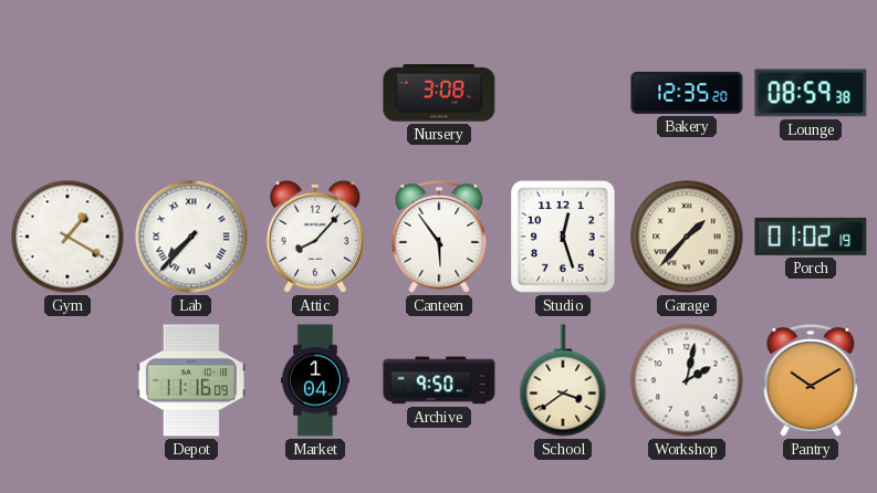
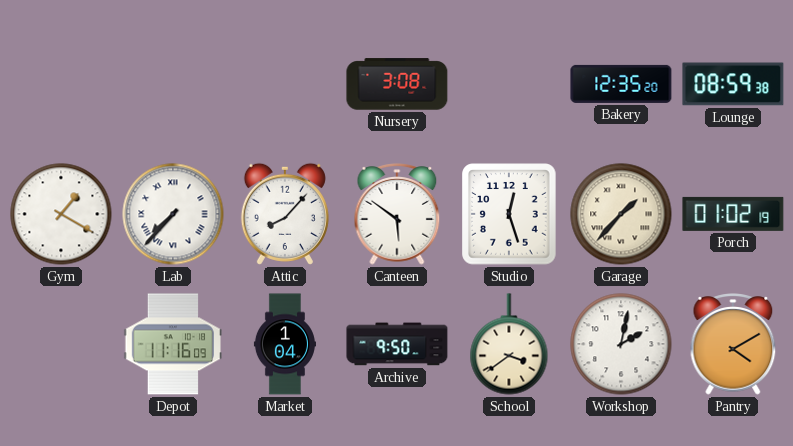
Canteen: 5:54 -> 5:51 (397, 214)
Pantry: 10:10 -> 4:10 (733, 344)
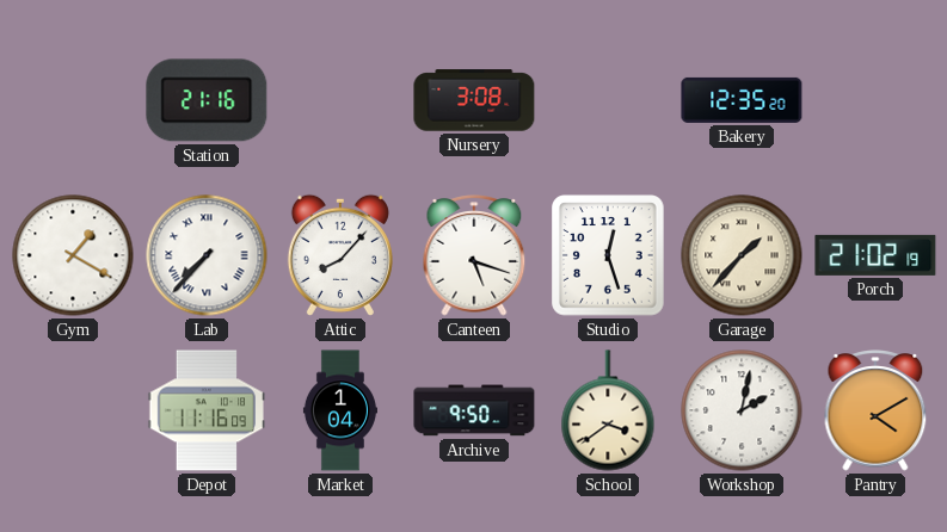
Station: none -> 21:16 (207, 100)
Lounge: 08:59 -> none (733, 84)
Canteen: 5:51 -> 5:18 (474, 255)
Porch: 01:02 -> 21:02 (875, 255)
